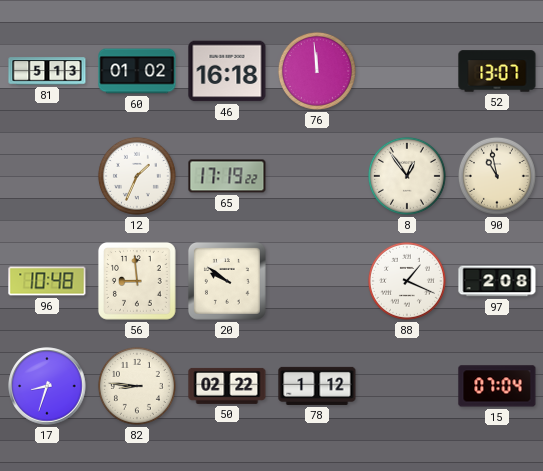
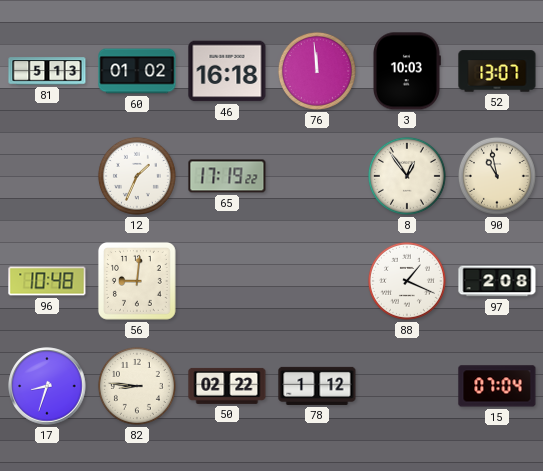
3: none -> 10:03 (406, 71)
56: 8:59 -> 9:01 (137, 281)
20: 9:51 -> none (227, 281)
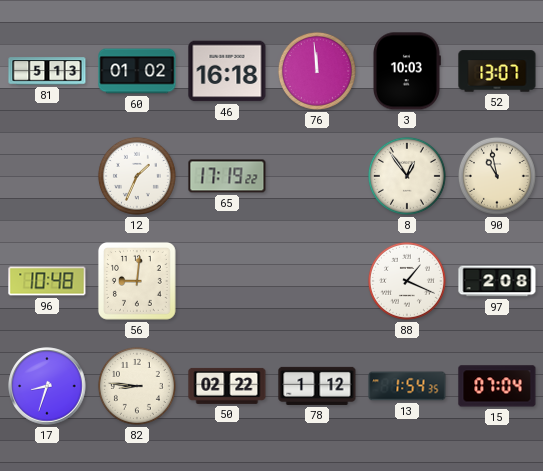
13: none -> 1:54 (407, 386)
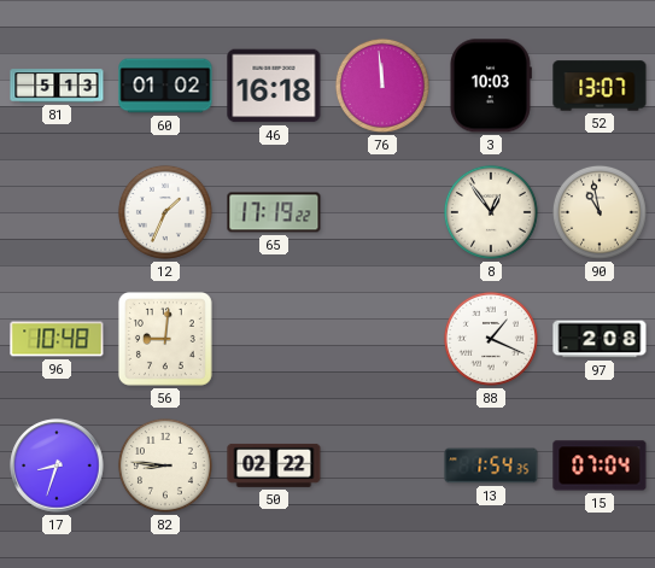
78: 1:12 -> none (317, 386)
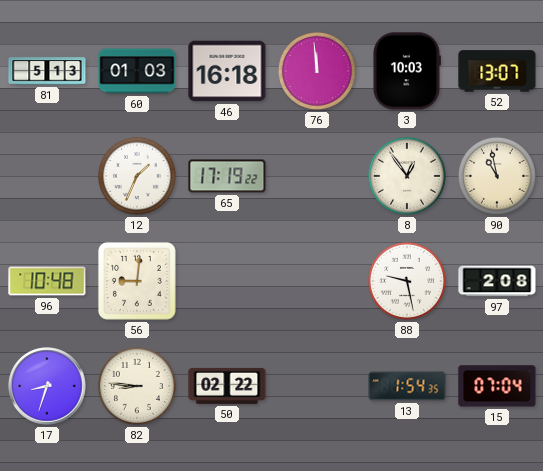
60: 01:02 -> 01:03 (137, 71)
88: 1:19 -> 9:28 (407, 281)
